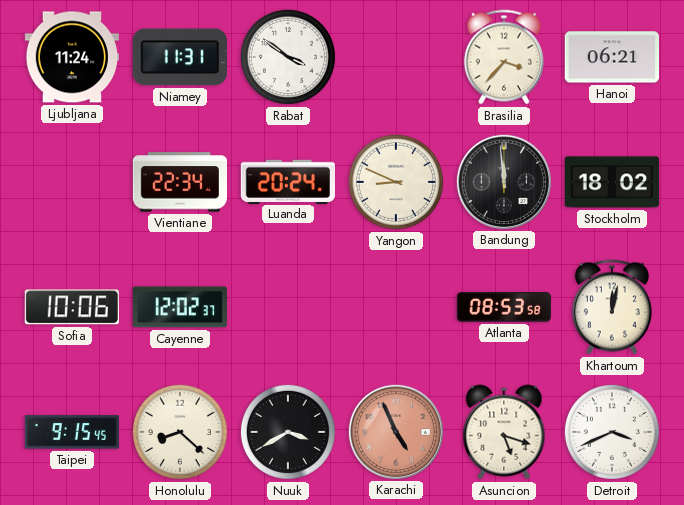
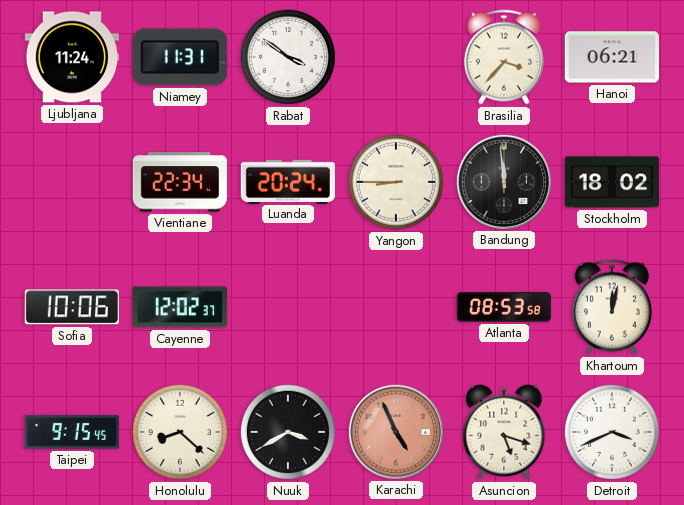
Yangon: 8:49 -> 8:45 (396, 182)
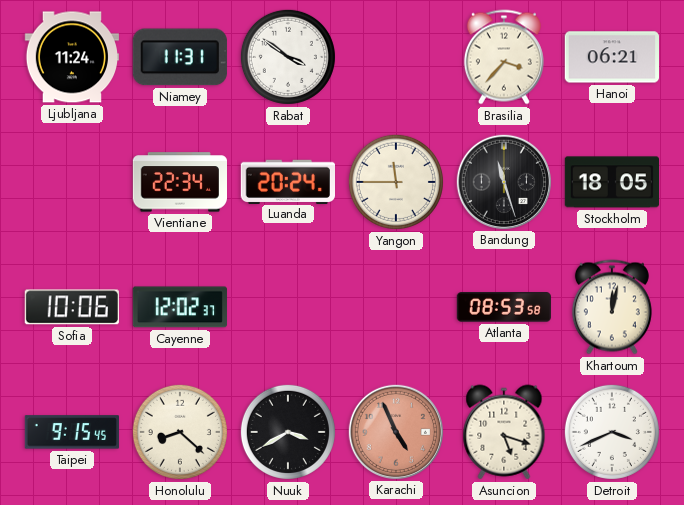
Yangon: 8:45 -> 11:45 (396, 182)
Bandung: 11:59 -> 11:27 (503, 181)
Stockholm: 18:02 -> 18:05 (611, 182)
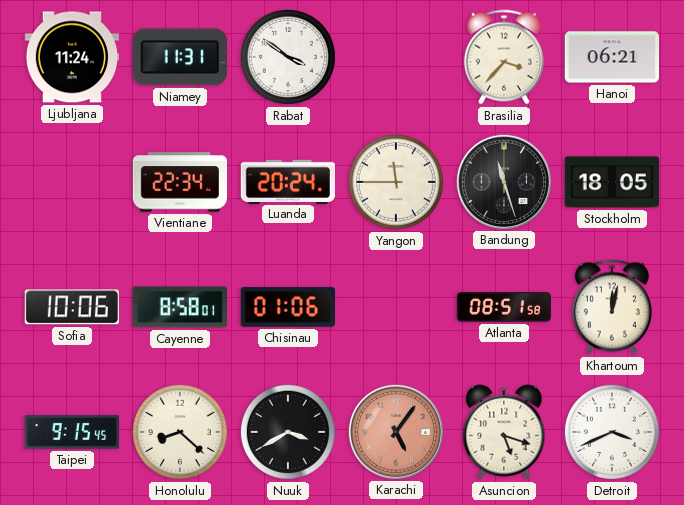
Cayenne: 12:02 -> 8:58 (180, 307)
Chisinau: none -> 01:06 (287, 307)
Atlanta: 08:53 -> 08:51 (504, 307)
Karachi: 4:56 -> 5:06 (395, 431)
